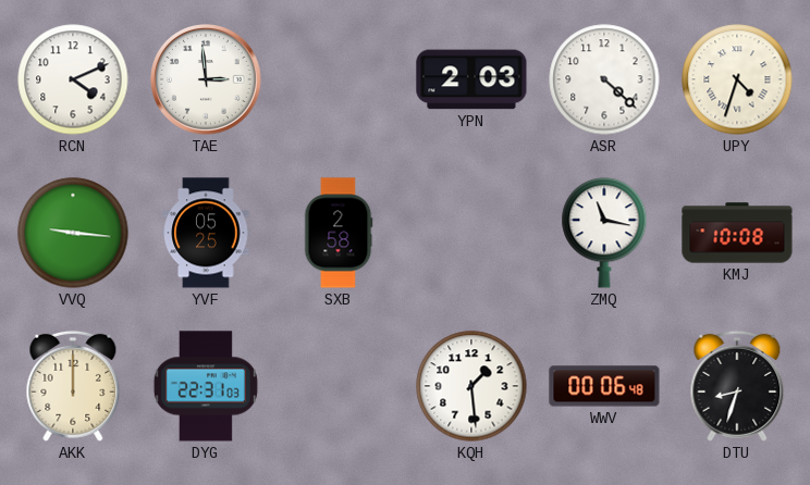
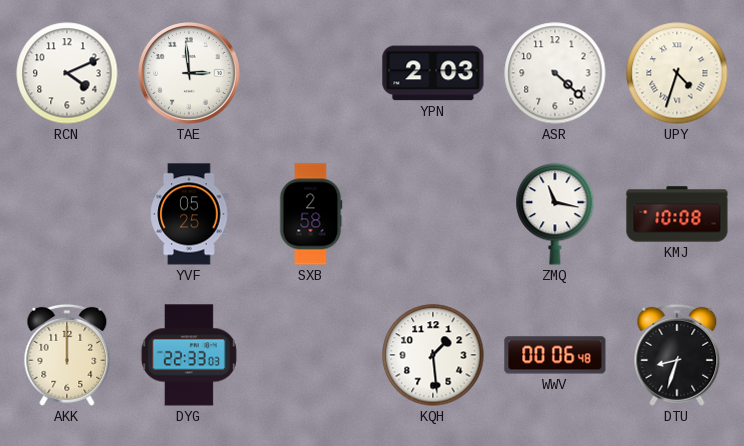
VVQ: 9:16 -> none (73, 233)
DYG: 22:31 -> 22:33 (189, 355)
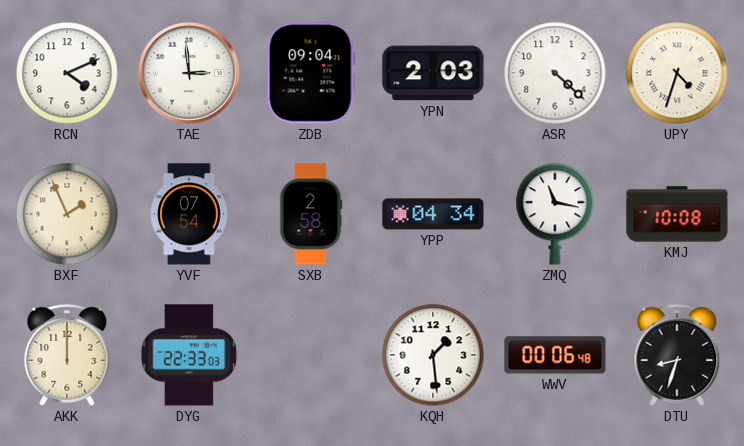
ZDB: none -> 09:04 (311, 73)
BXF: none -> 1:56 (67, 214)
YVF: 05:25 -> 07:54 (189, 214)
YPP: none -> 04:34 (433, 214)
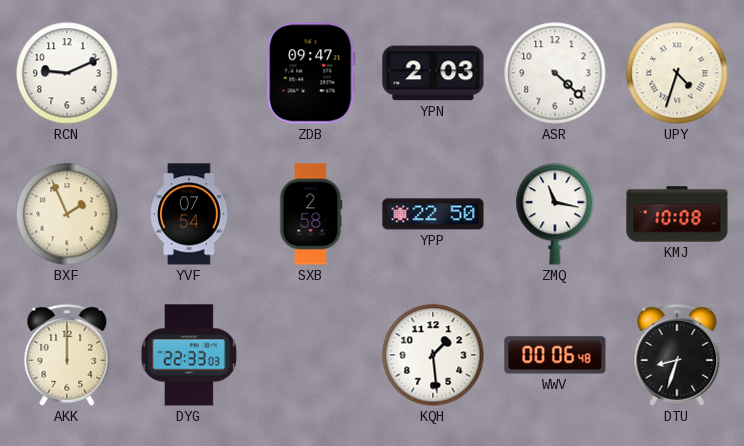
RCN: 4:11 -> 9:11 (67, 73)
TAE: 2:59 -> none (189, 73)
ZDB: 09:04 -> 09:47 (311, 73)
YPP: 04:34 -> 22:50 (433, 214)
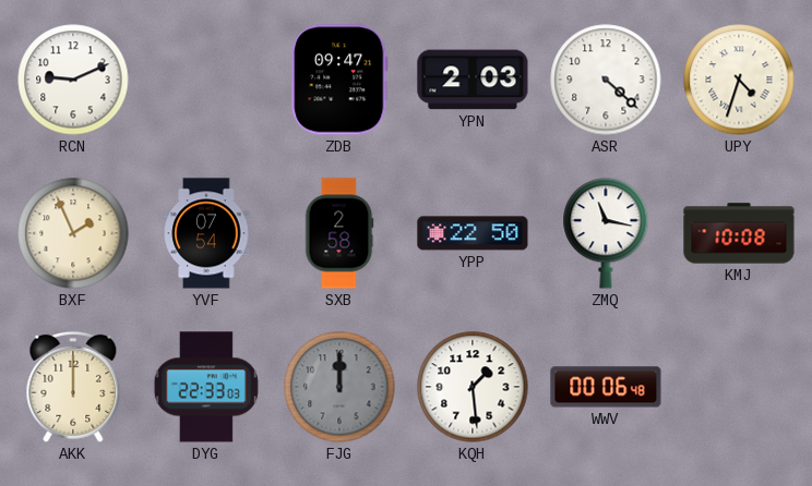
FJG: none -> 12:00 (339, 387)
DTU: 8:33 -> none (677, 355)
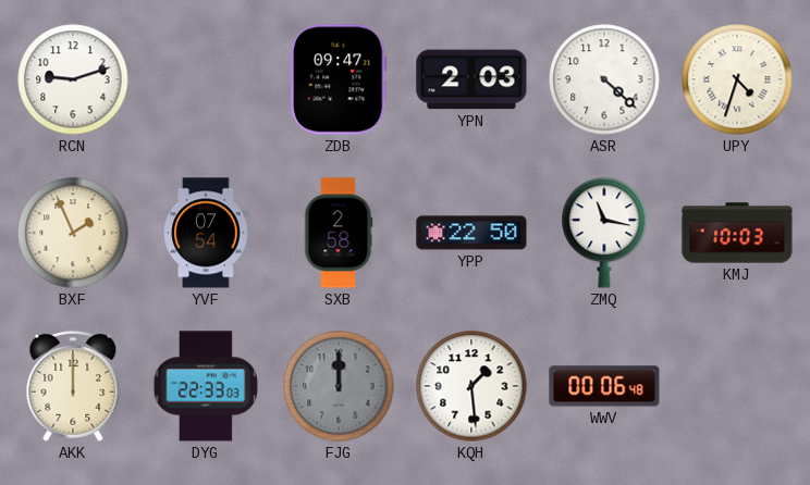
RCN: 9:11 -> 9:12 (73, 79)
KMJ: 10:08 -> 10:03 (737, 233)
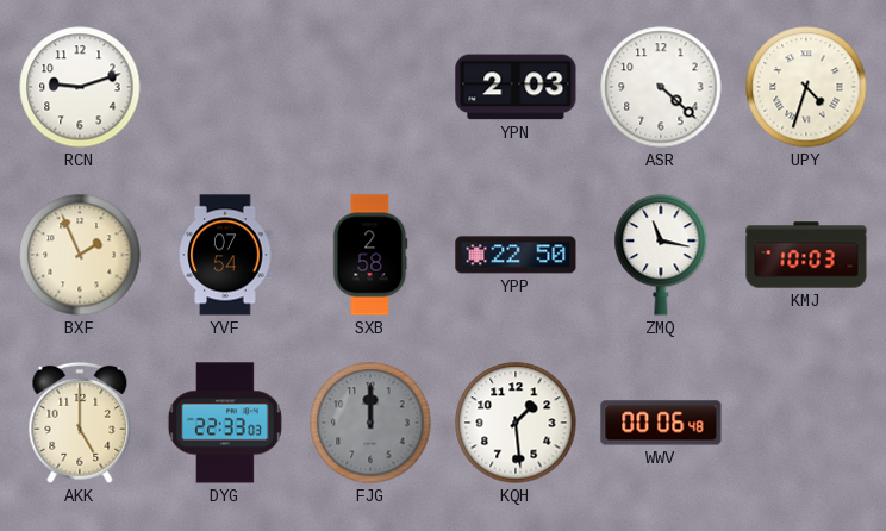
ZDB: 09:47 -> none (339, 79)
AKK: 12:00 -> 5:00 (80, 423)
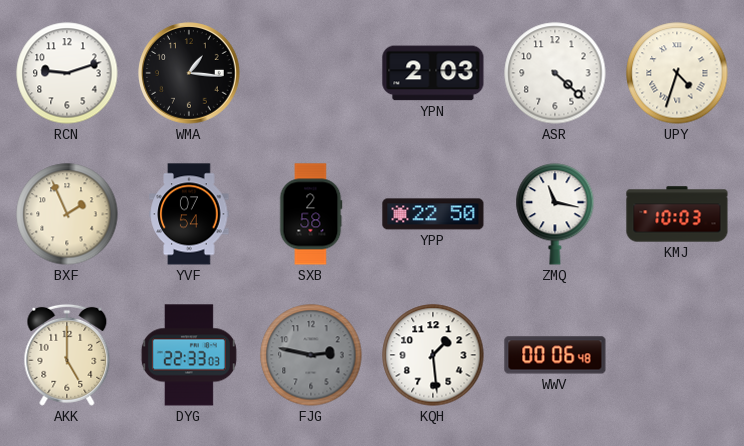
WMA: none -> 1:16 (189, 73)
FJG: 12:00 -> 2:47 (311, 355)
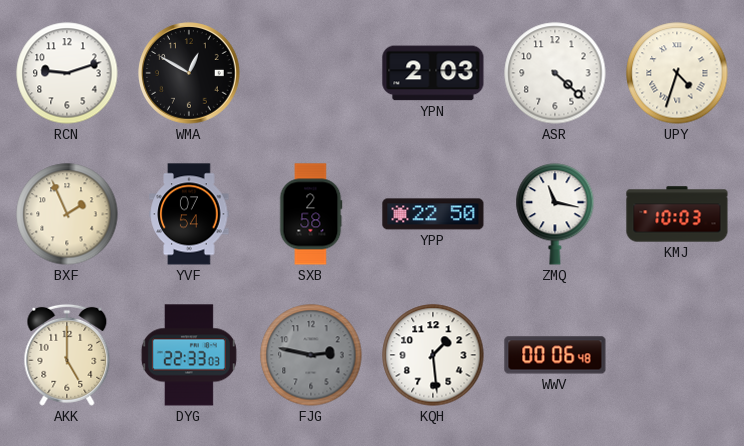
WMA: 1:16 -> 12:50 (189, 73)
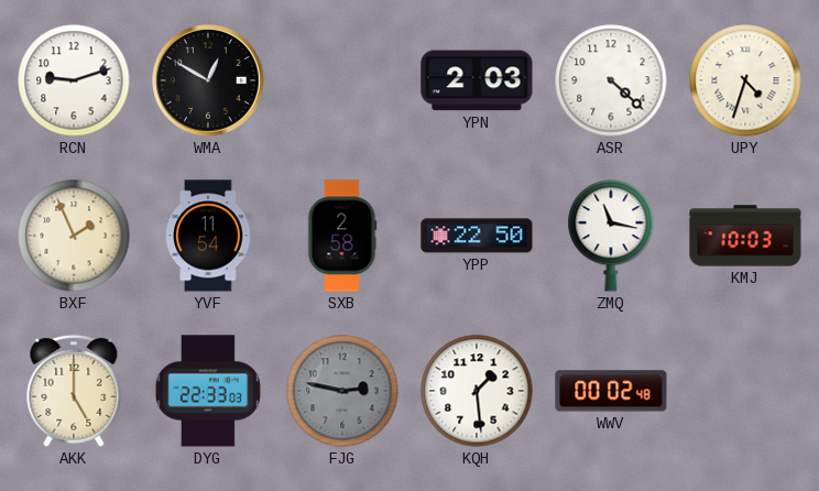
YVF: 07:54 -> 11:54 (208, 236)
WWV: 00:06 -> 00:02 (611, 391)
